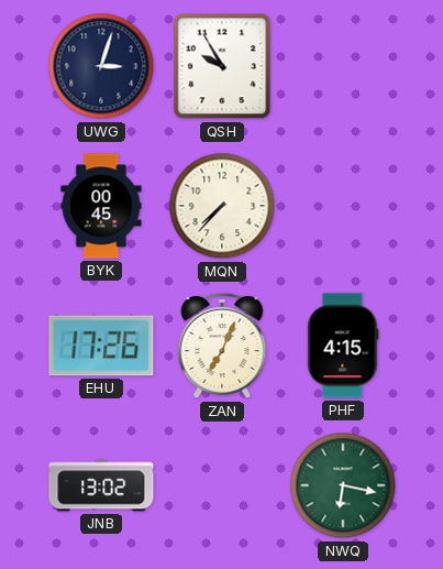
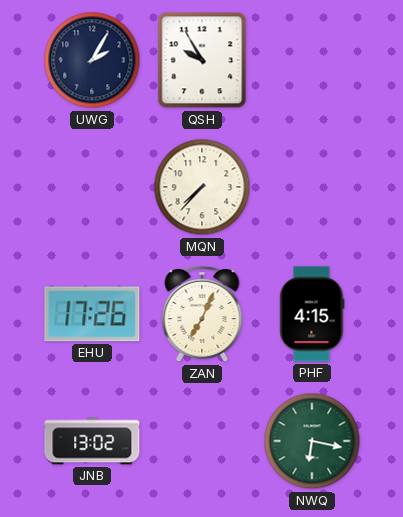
UWG: 3:03 -> 2:05 (92, 60)
BYK: 00:45 -> none (101, 206)
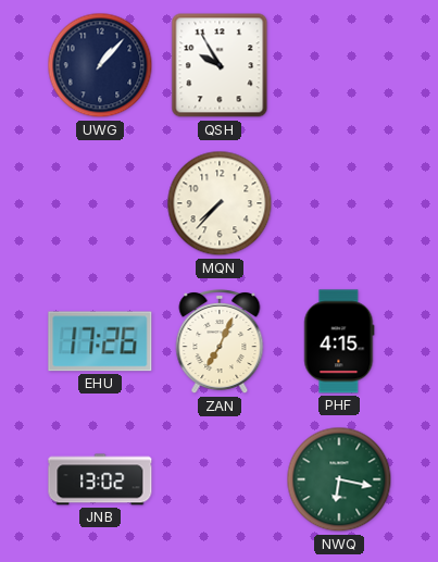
UWG: 2:05 -> 1:07 (100, 65)
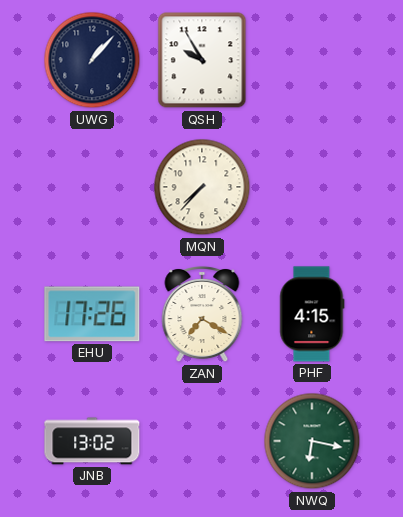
ZAN: 7:04 -> 7:20 (202, 315)
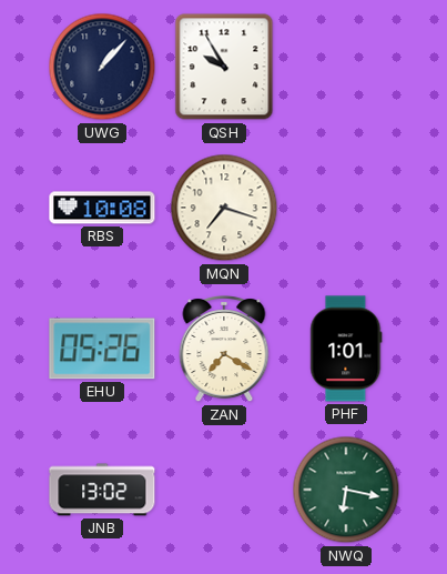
RBS: none -> 10:08 (102, 208)
MQN: 7:37 -> 7:18 (224, 208)
EHU: 17:26 -> 05:26 (102, 349)
PHF: 4:15 -> 1:01 (346, 349)
